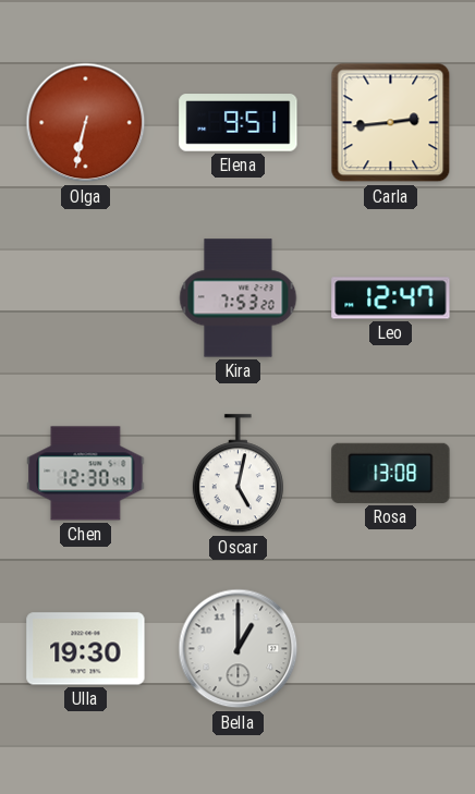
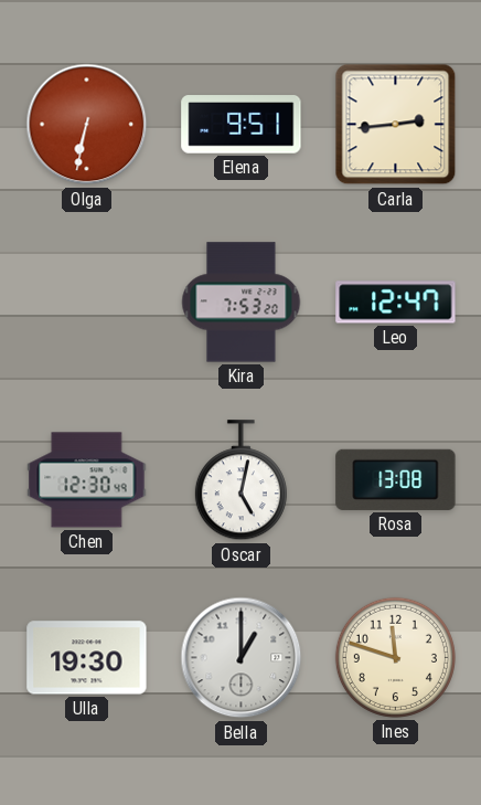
Ines: none -> 11:48 (395, 657)
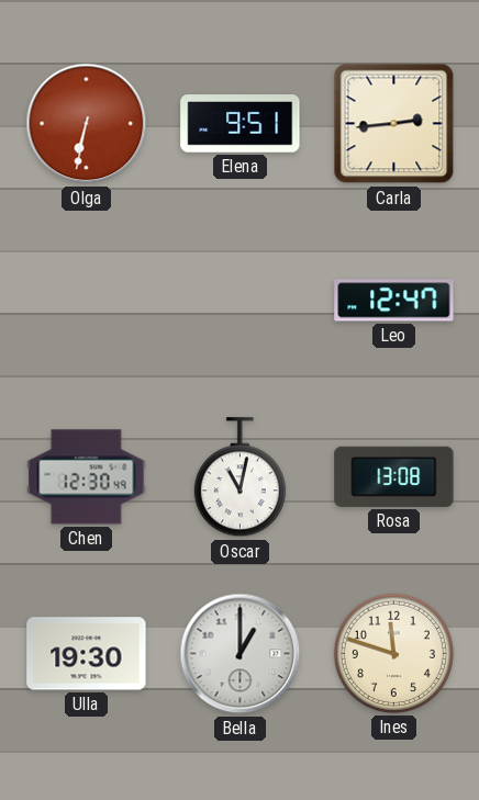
Kira: 7:53 -> none (242, 303)
Oscar: 5:02 -> 11:02 (239, 477)
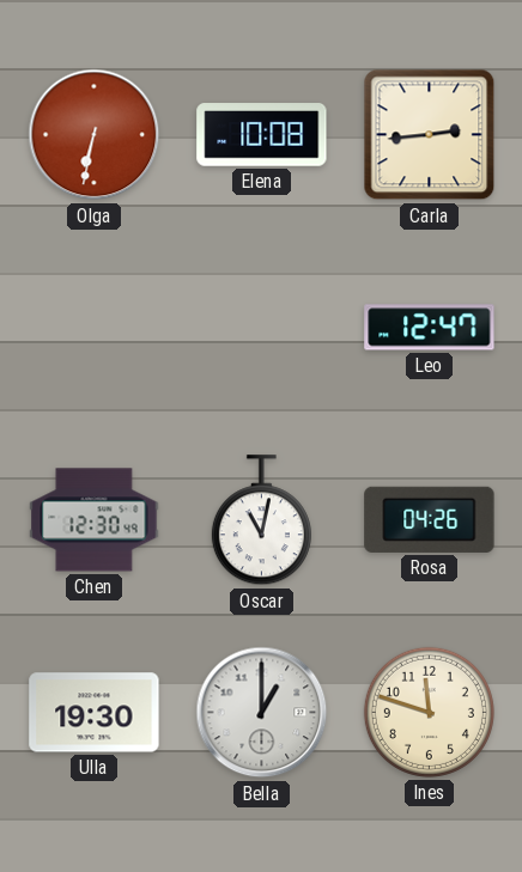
Elena: 9:51 -> 10:08 (262, 135)
Rosa: 13:08 -> 04:26 (430, 519)
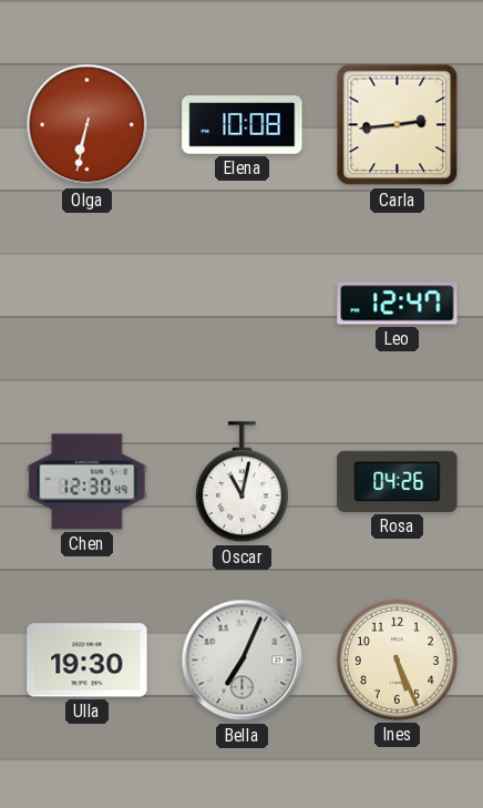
Bella: 1:00 -> 7:04 (243, 661)
Ines: 11:48 -> 5:26 (397, 659)
